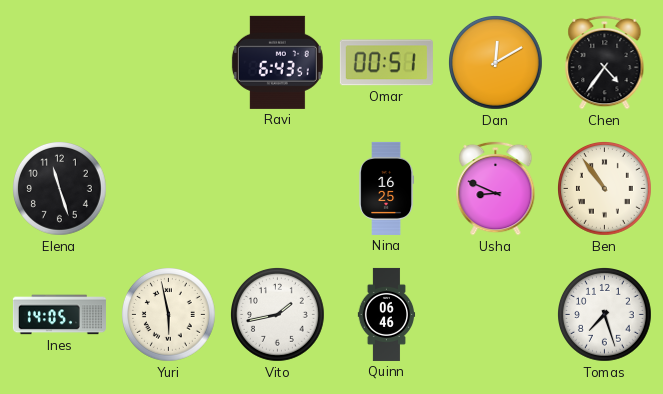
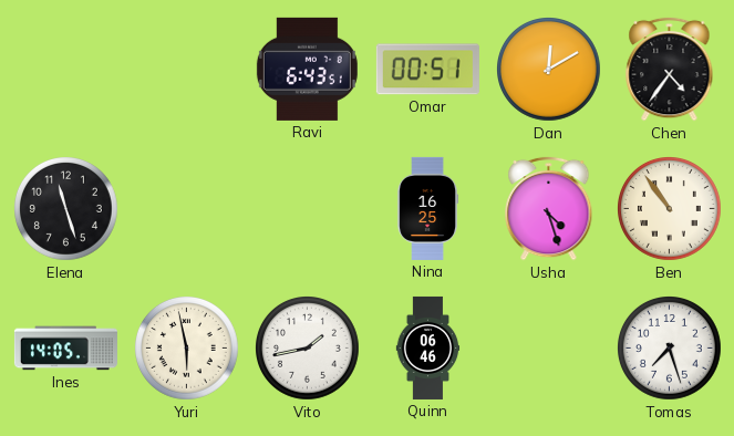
Usha: 8:49 -> 4:27 (549, 208)
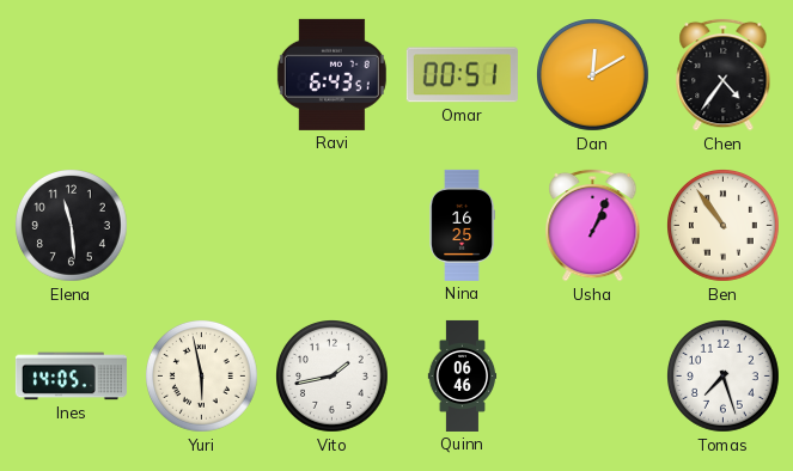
Elena: 11:27 -> 11:29 (72, 226)
Usha: 4:27 -> 1:04 (593, 225)
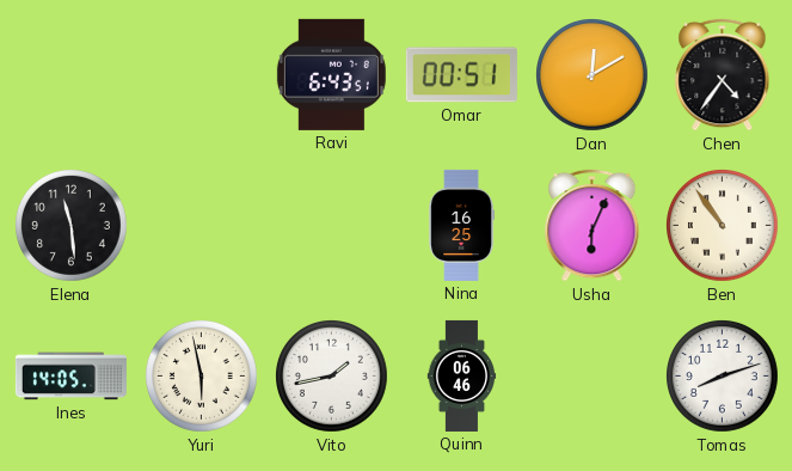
Usha: 1:04 -> 6:04 (593, 225)
Tomas: 7:27 -> 8:12 (723, 377)
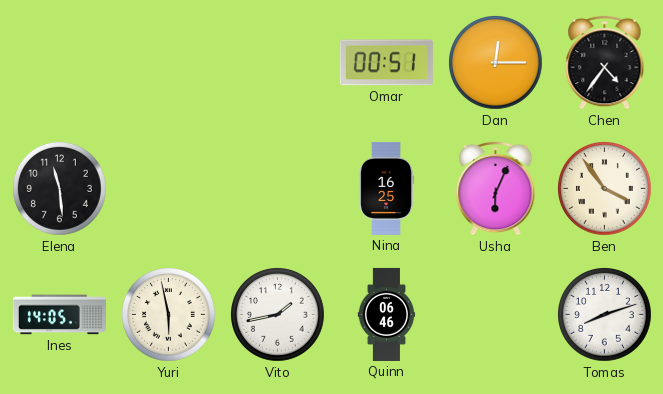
Ravi: 6:43 -> none (331, 74)
Dan: 12:10 -> 12:15 (496, 63)
Ben: 10:54 -> 3:54 (605, 189)
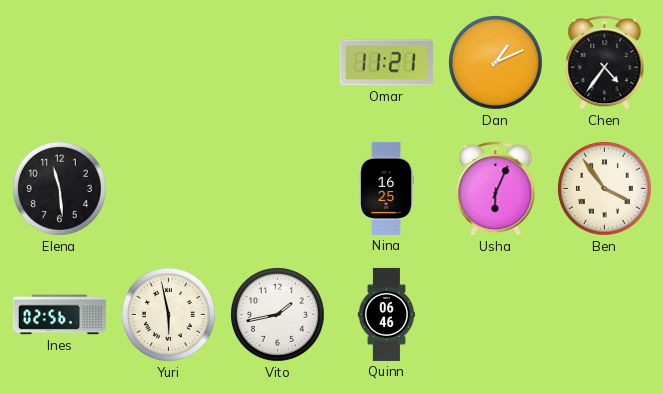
Omar: 00:51 -> 11:21 (386, 63)
Dan: 12:15 -> 1:11 (496, 63)
Ines: 14:05 -> 02:56 (59, 315)
Tomas: 8:12 -> none (605, 315)
